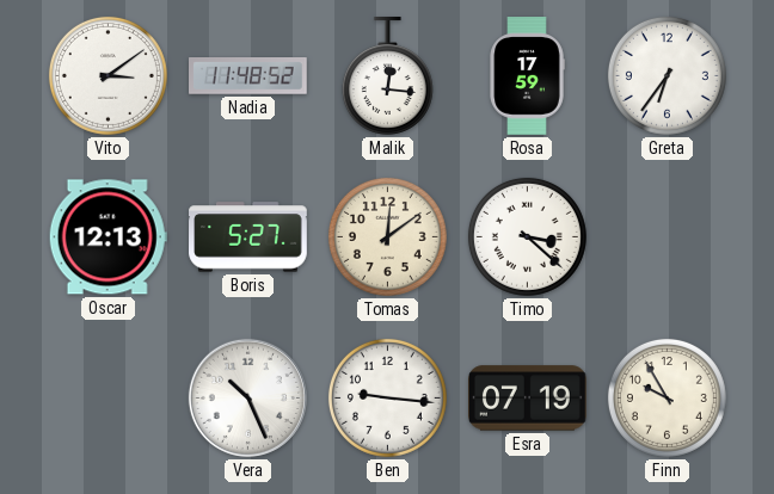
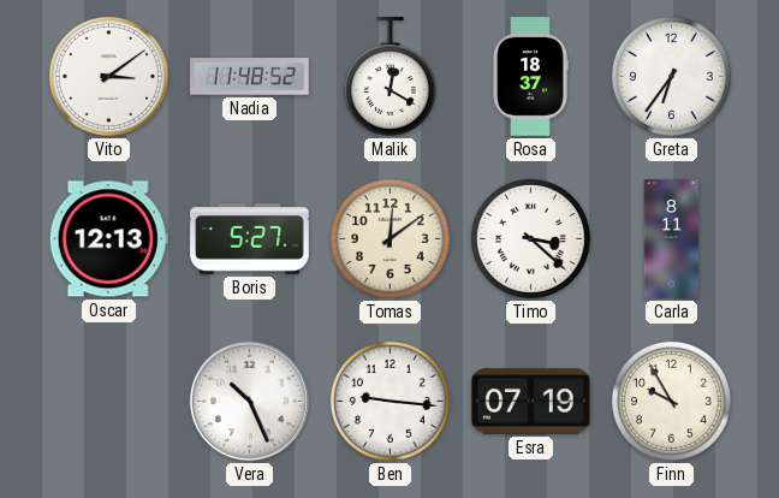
Malik: 12:16 -> 12:20 (389, 77)
Rosa: 17:59 -> 18:37 (530, 77)
Carla: none -> 8:11 (672, 239)
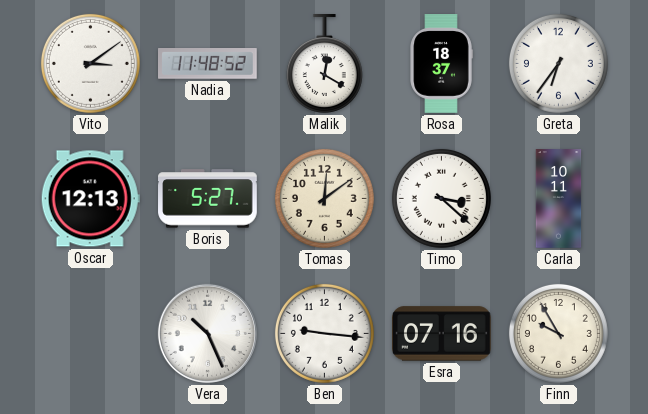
Carla: 8:11 -> 10:11 (559, 199)
Esra: 07:19 -> 07:16 (442, 334)
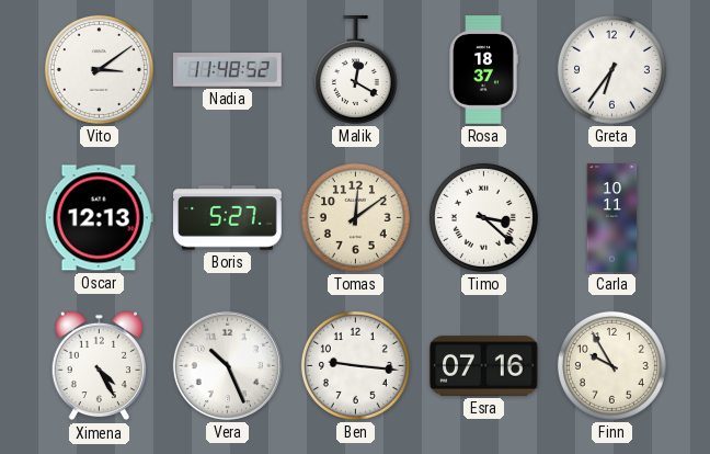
Ximena: none -> 4:25 (99, 366)
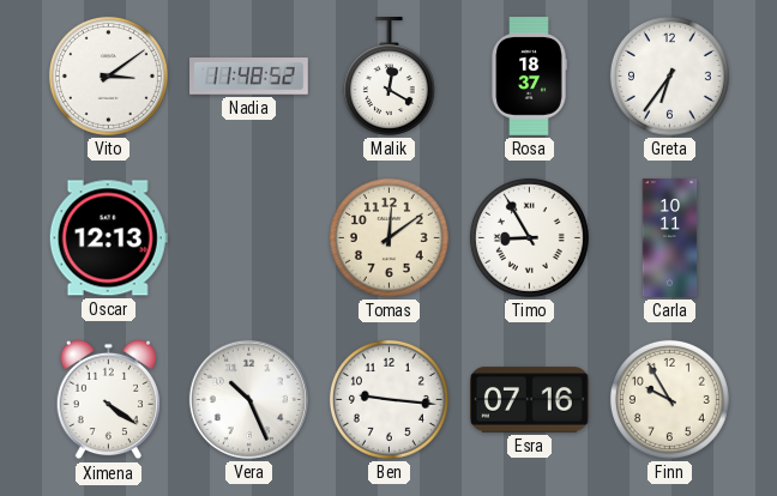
Boris: 5:27 -> none (228, 218)
Timo: 3:22 -> 8:55 (529, 237)
Ximena: 4:25 -> 4:21 (108, 400)
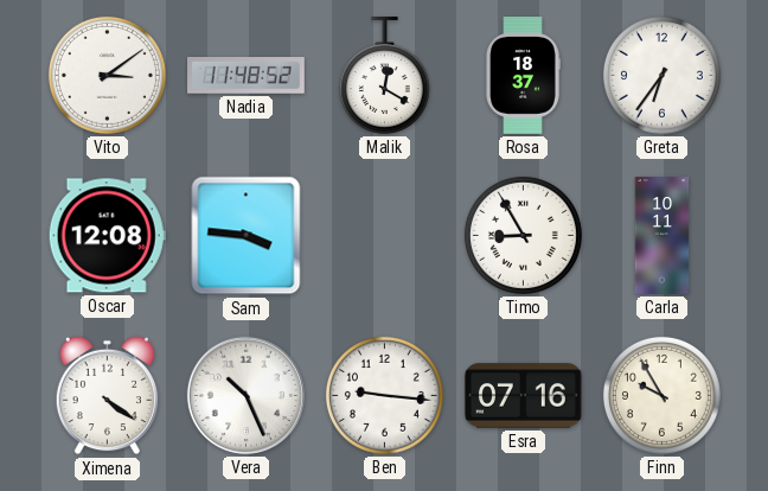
Oscar: 12:13 -> 12:08 (107, 236)
Sam: none -> 3:46 (247, 236)
Tomas: 12:09 -> none (389, 237)
